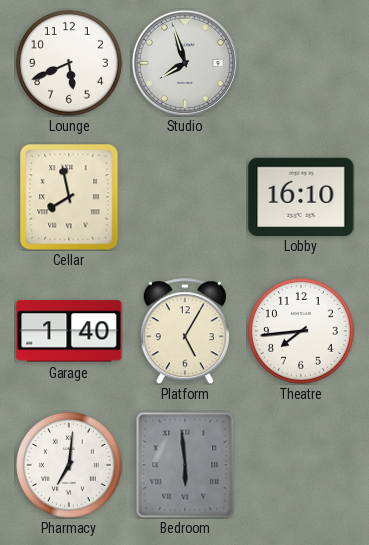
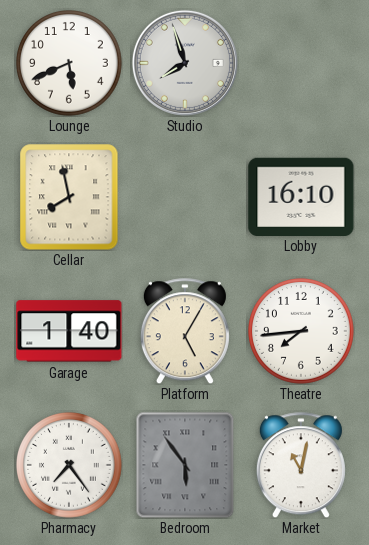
Pharmacy: 7:01 -> 7:24 (70, 466)
Bedroom: 5:59 -> 5:54 (185, 465)
Market: none -> 11:02 (301, 465)
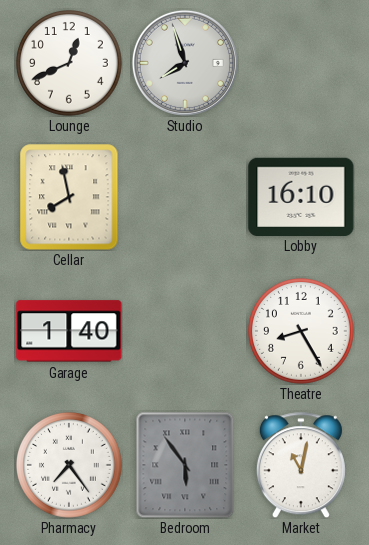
Lounge: 5:41 -> 12:41 (70, 64)
Platform: 5:05 -> none (185, 331)
Theatre: 7:44 -> 8:25 (302, 332)
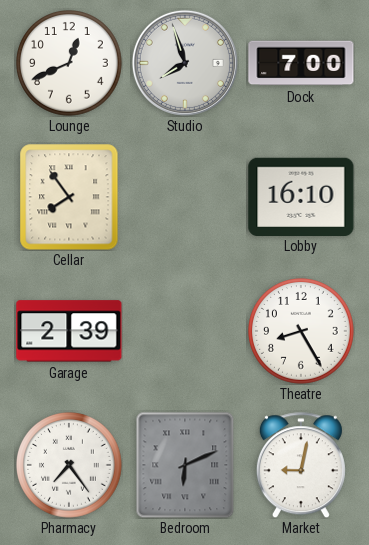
Dock: none -> 7:00 (301, 63)
Cellar: 7:58 -> 7:54 (69, 197)
Garage: 1:40 -> 2:39 (69, 331)
Bedroom: 5:54 -> 6:11 (185, 465)
Market: 11:02 -> 9:02 (301, 465)
